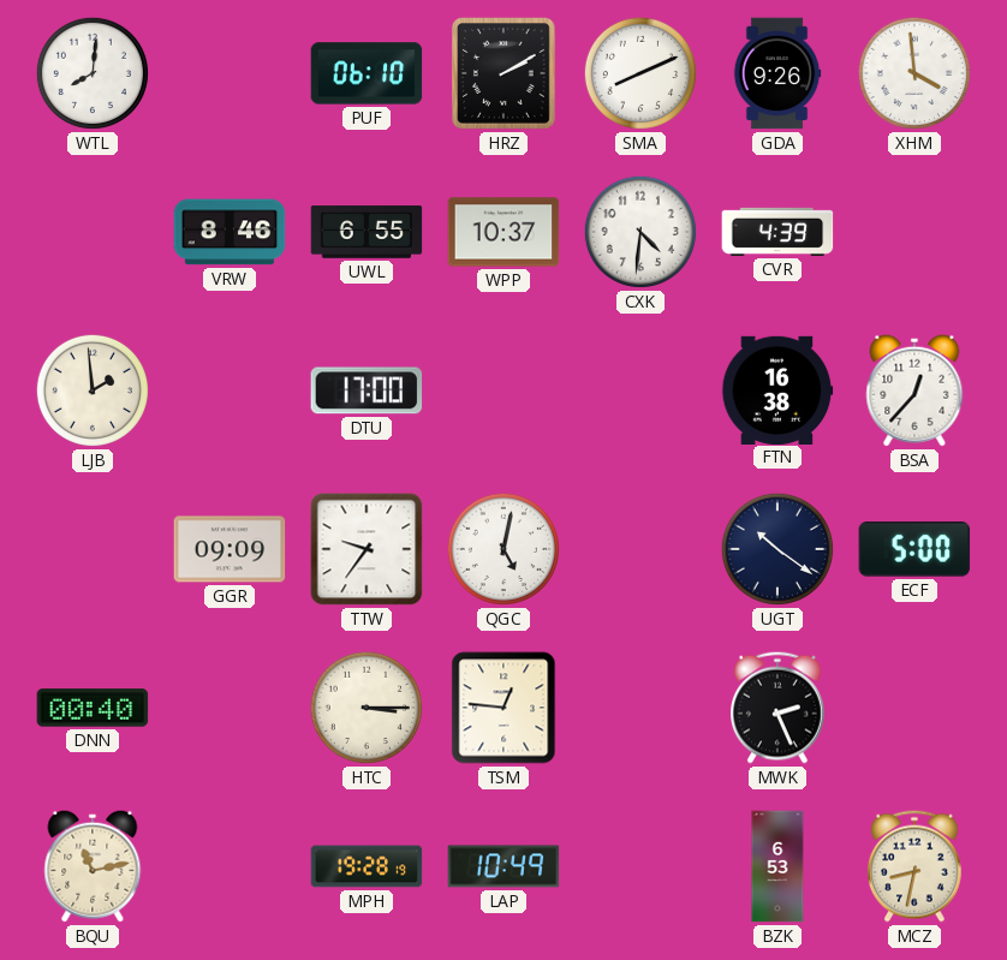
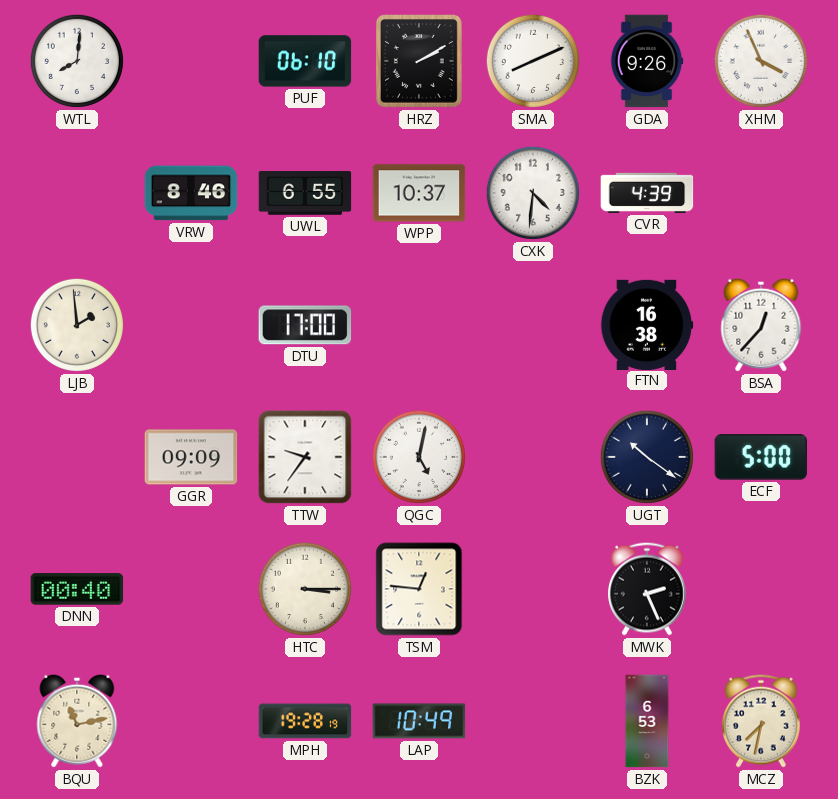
XHM: 3:59 -> 3:56 (761, 61)
MCZ: 8:32 -> 7:32 (762, 721)
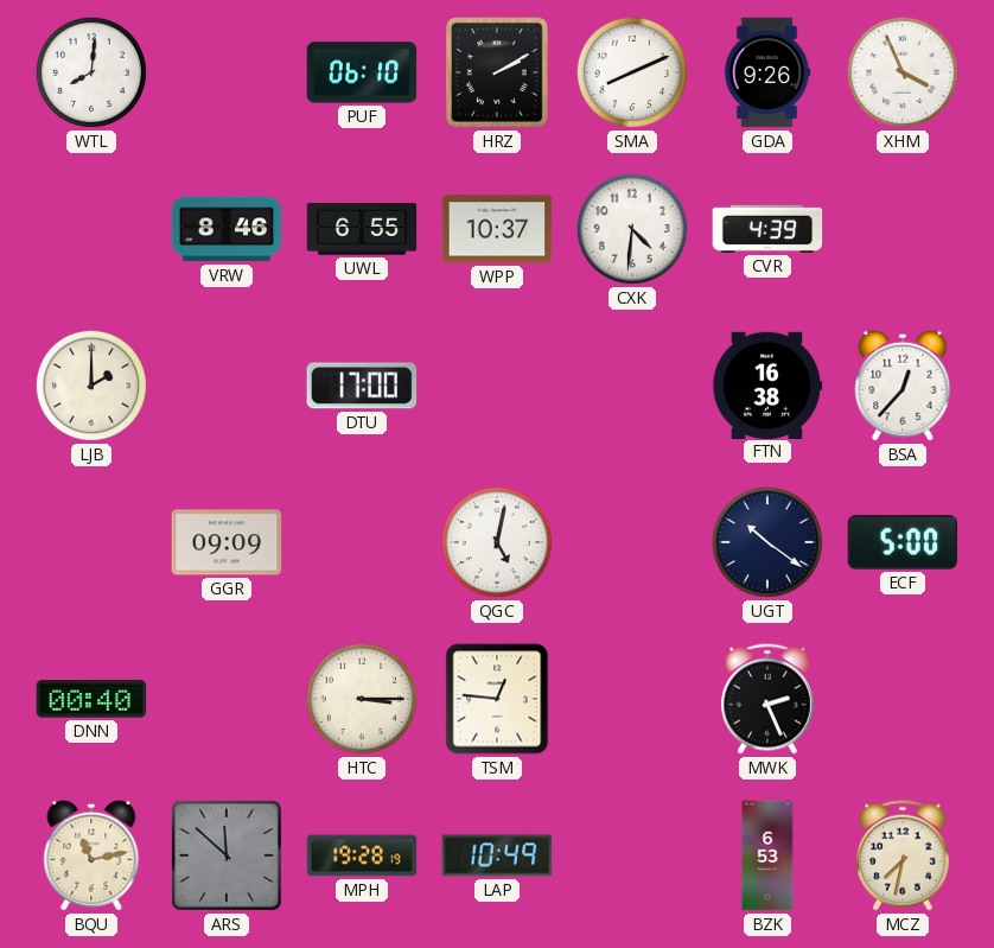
LJB: 1:59 -> 2:00 (91, 386)
TTW: 9:36 -> none (305, 457)
ARS: none -> 11:52 (227, 855)
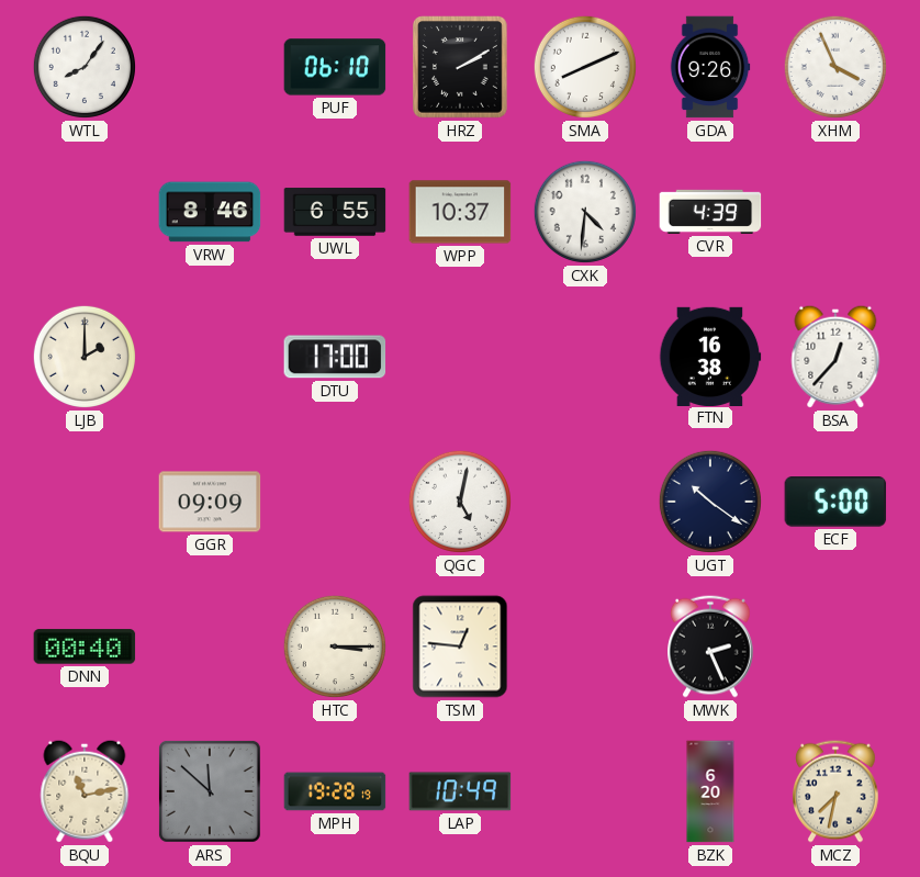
WTL: 8:01 -> 8:06 (85, 67)
BZK: 6:53 -> 6:20 (710, 791)
